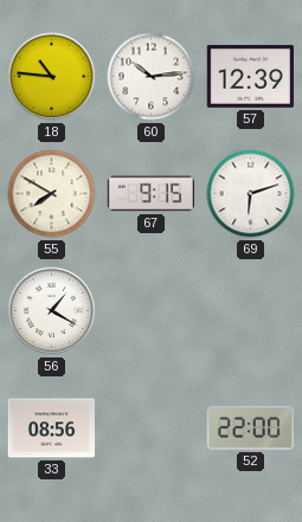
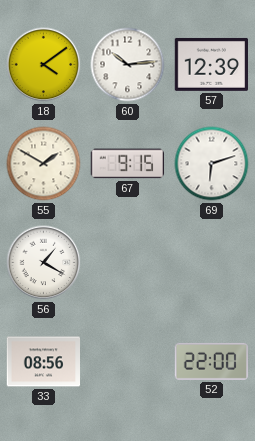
18: 10:46 -> 4:09 (44, 65)
55: 7:50 -> 1:50 (44, 164)
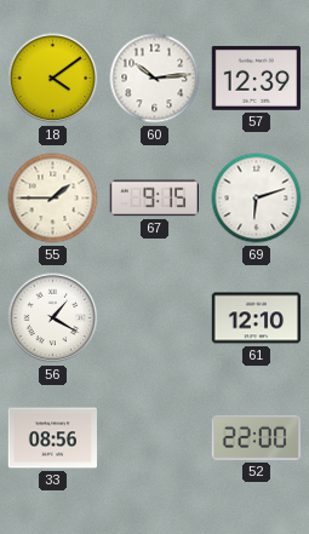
55: 1:50 -> 1:45 (53, 199)
61: none -> 12:10 (257, 318)
